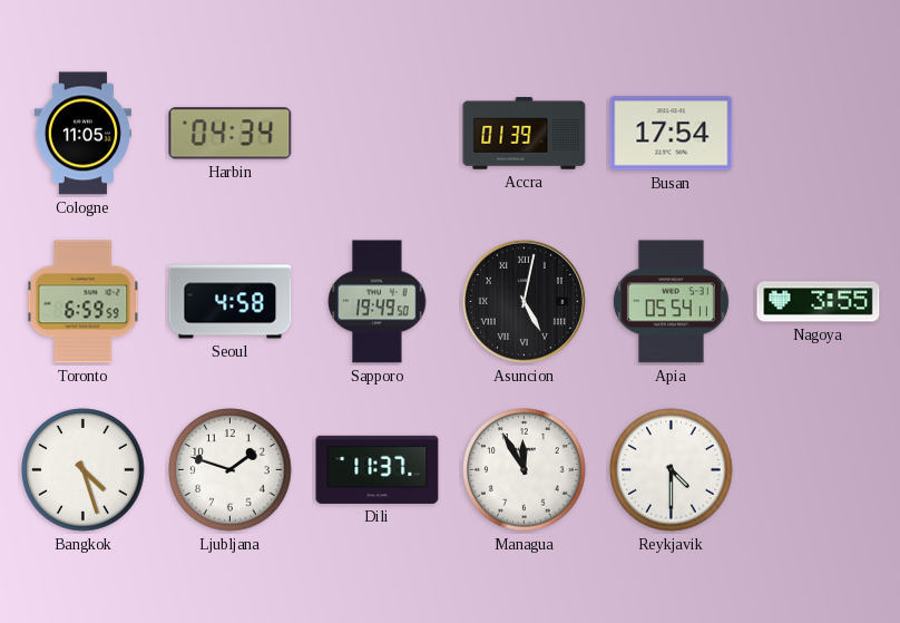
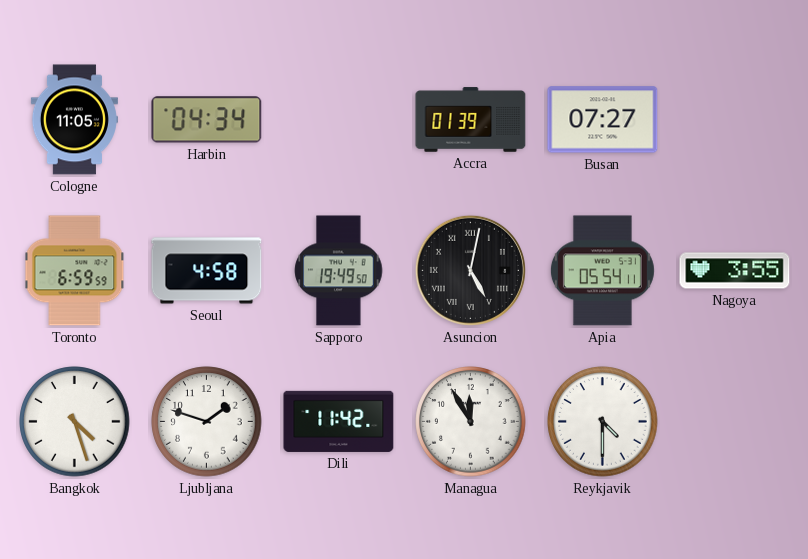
Busan: 17:54 -> 07:27 (603, 120)
Dili: 11:37 -> 11:42 (339, 421)
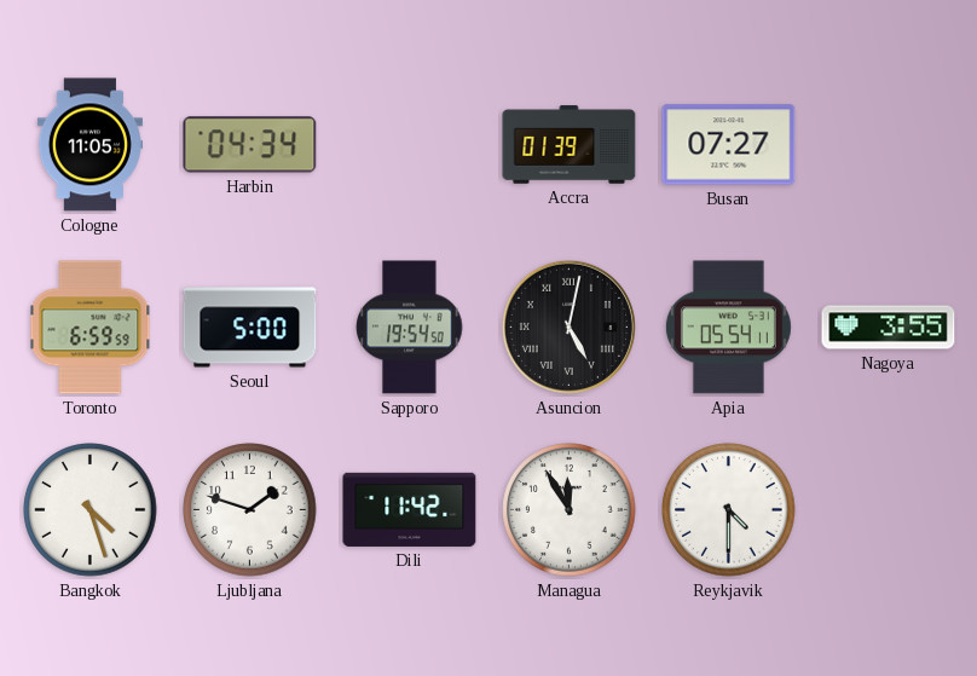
Seoul: 4:58 -> 5:00 (250, 328)
Sapporo: 19:49 -> 19:54 (410, 328)
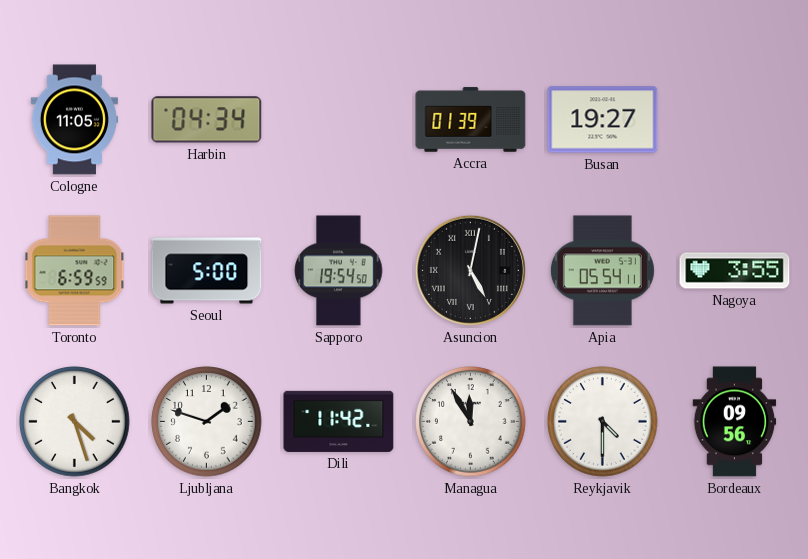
Busan: 07:27 -> 19:27 (603, 120)
Bordeaux: none -> 09:56 (735, 422)
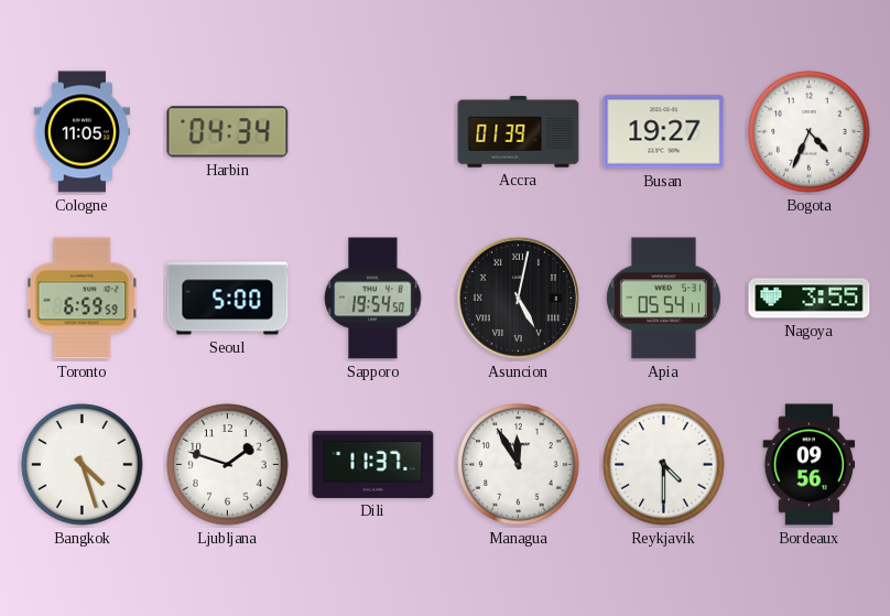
Bogota: none -> 4:34 (810, 132)
Dili: 11:42 -> 11:37 (373, 464)
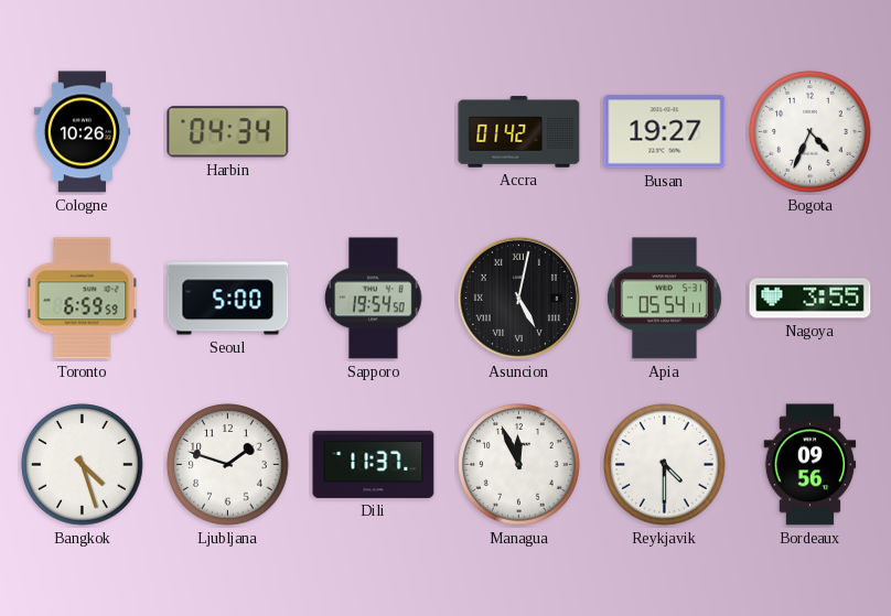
Cologne: 11:05 -> 10:26 (82, 132)
Accra: 01:39 -> 01:42 (519, 132)
Managua: 11:55 -> 11:56 (519, 465)
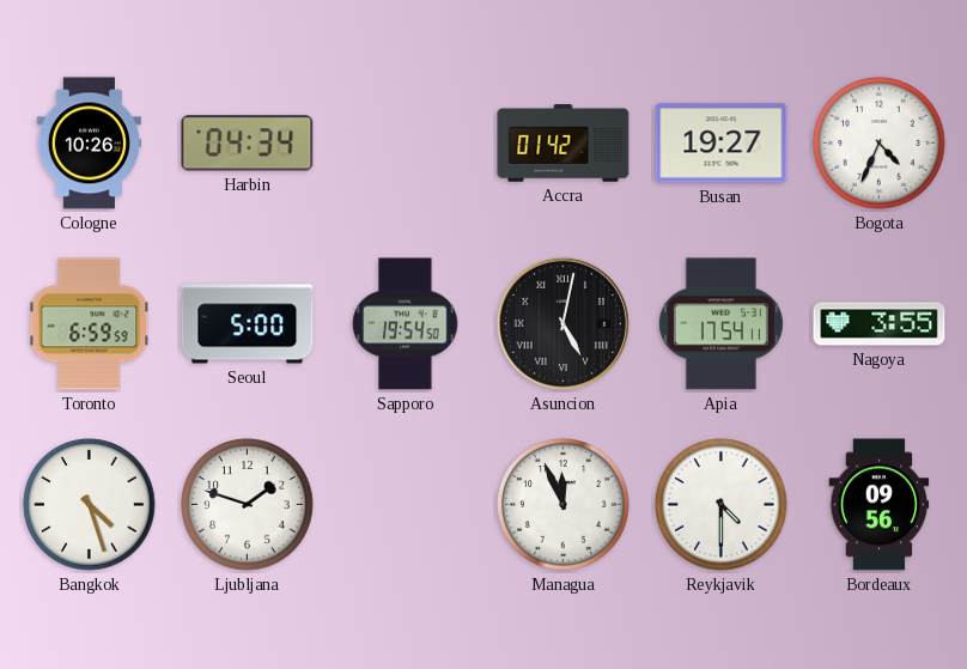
Apia: 05:54 -> 17:54 (720, 324)
Dili: 11:37 -> none (374, 464)
